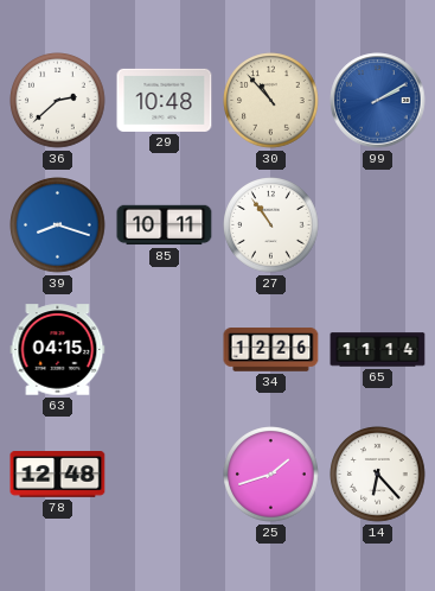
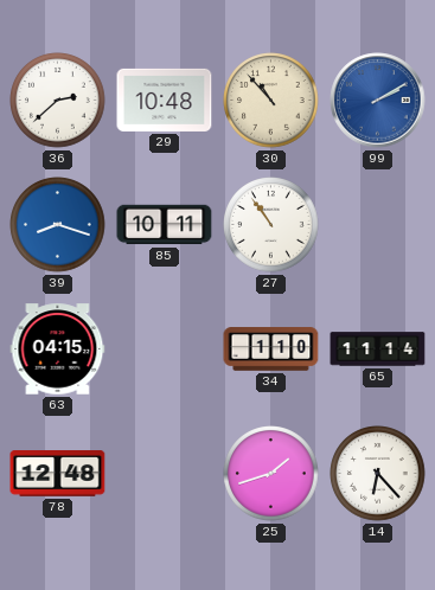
34: 12:26 -> 1:10 (271, 349)
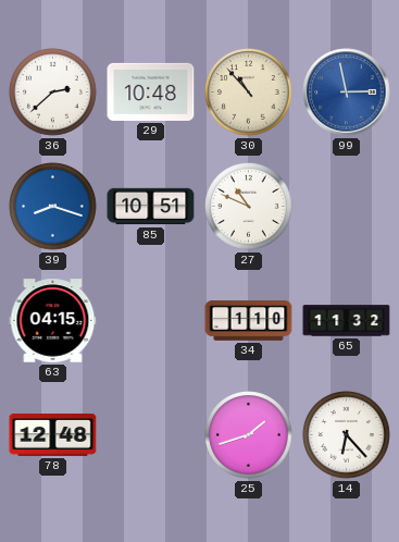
99: 2:10 -> 2:58 (347, 93)
85: 10:11 -> 10:51 (151, 207)
27: 10:54 -> 10:49 (249, 207)
65: 11:14 -> 11:32 (347, 321)
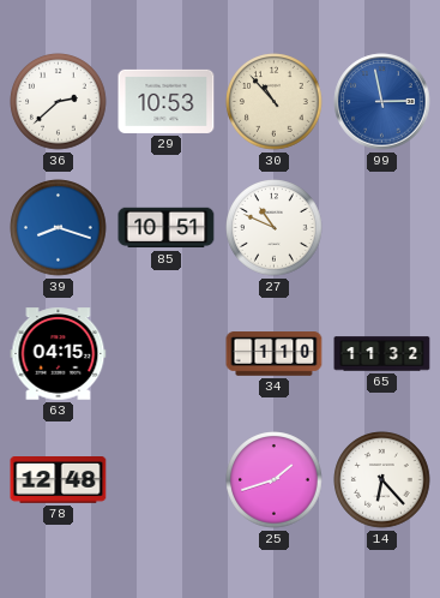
29: 10:48 -> 10:53 (167, 101)
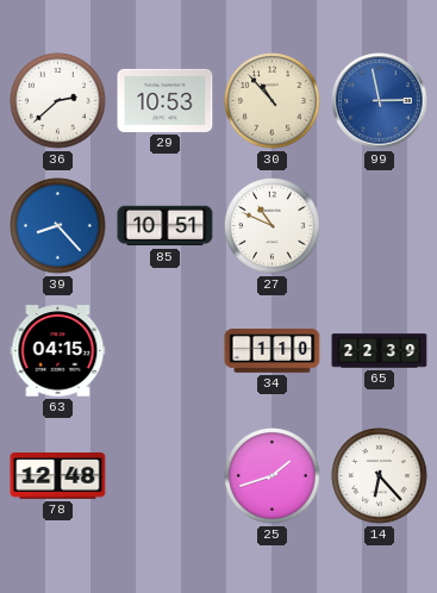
39: 8:18 -> 8:23 (58, 226)
65: 11:32 -> 22:39 (380, 351)
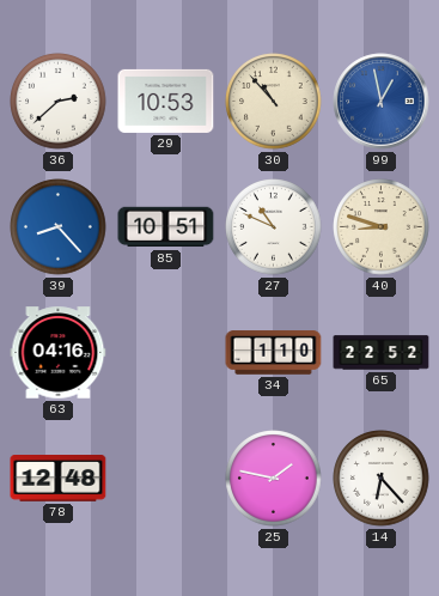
99: 2:58 -> 12:58 (382, 102)
40: none -> 8:48 (382, 227)
63: 04:15 -> 04:16 (59, 353)
65: 22:39 -> 22:52 (382, 353)
25: 1:42 -> 1:47 (274, 479)
